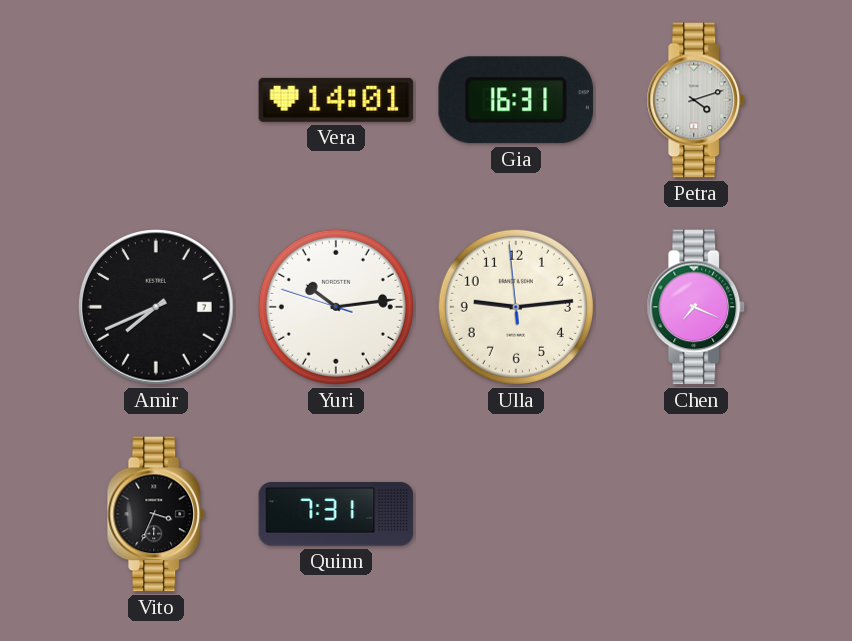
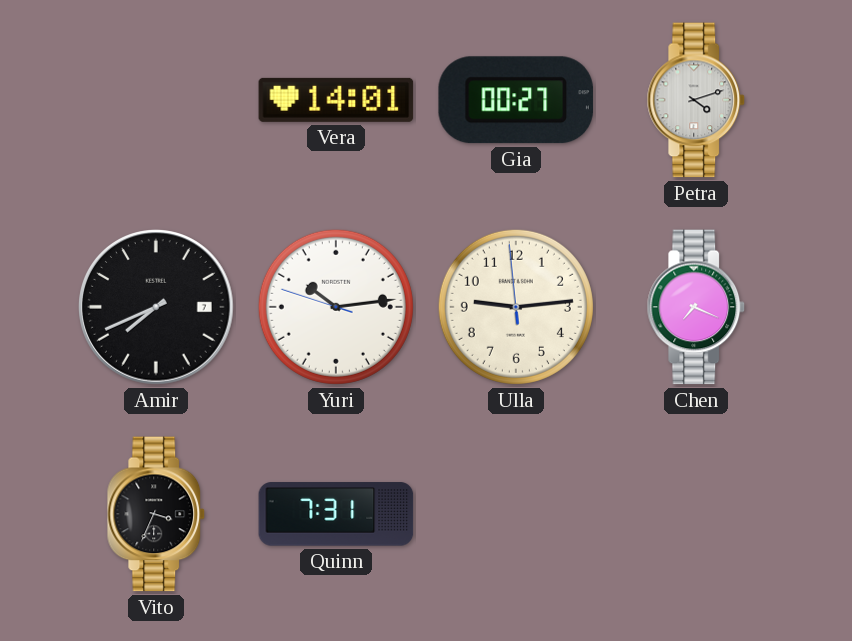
Gia: 16:31 -> 00:27 (516, 100)
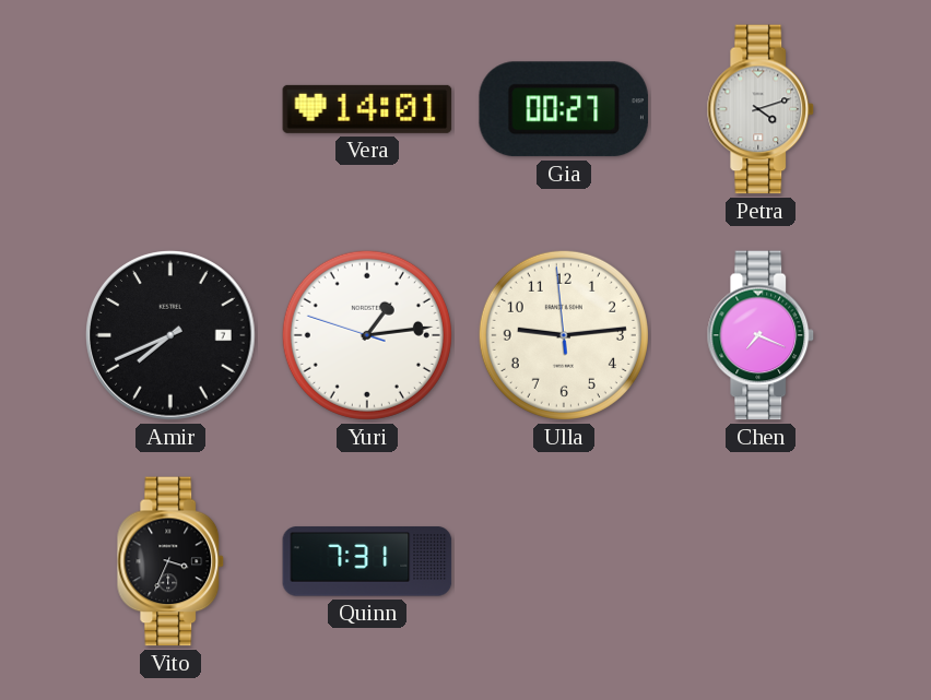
Yuri: 10:13 -> 1:13 (367, 335)
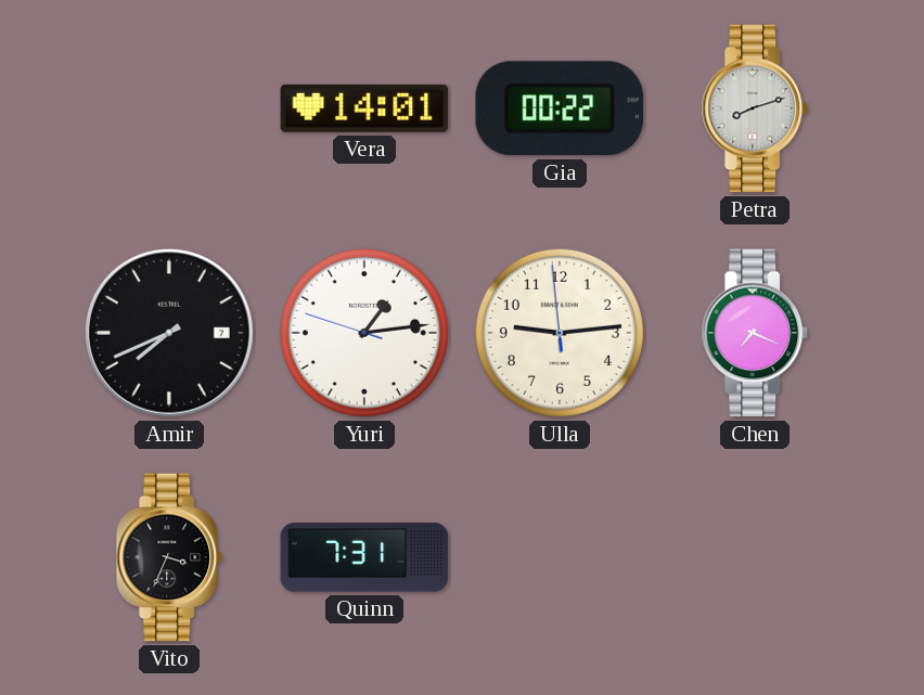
Gia: 00:27 -> 00:22 (560, 108)
Petra: 4:12 -> 8:12 (755, 108)
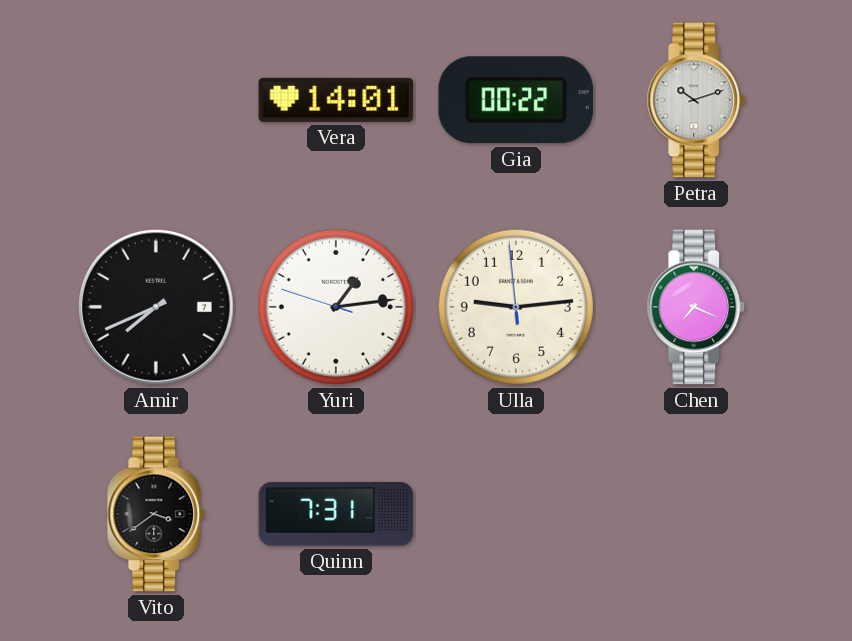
Petra: 8:12 -> 10:12 (696, 100)
Vito: 3:34 -> 3:39 (156, 514)
